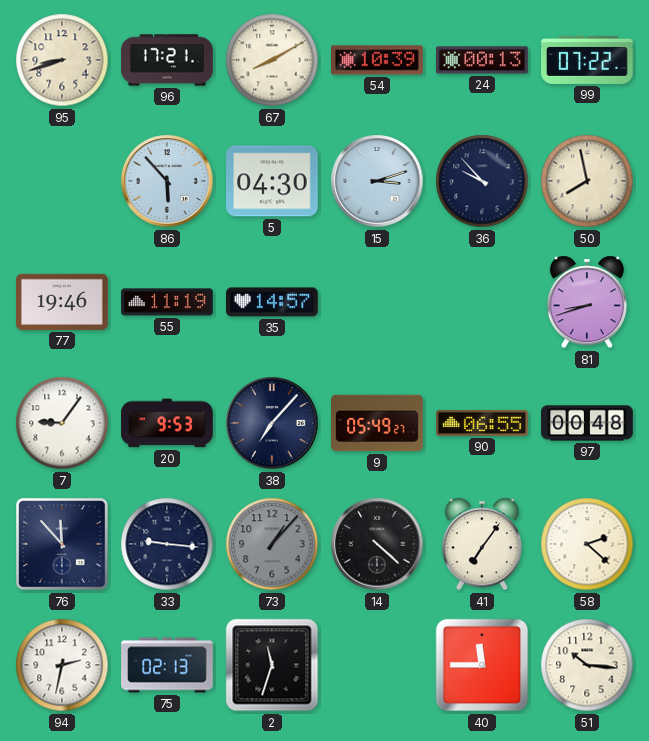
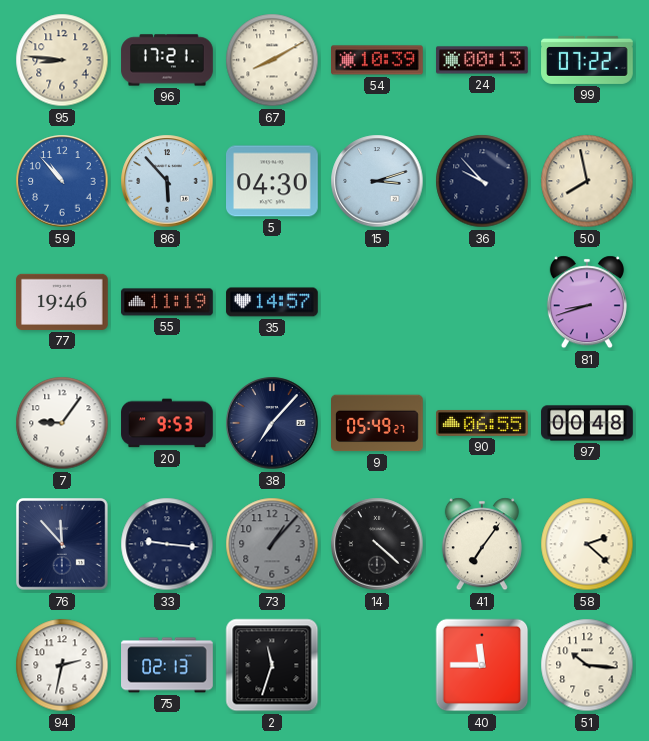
95: 8:42 -> 8:46 (62, 60)
59: none -> 10:53 (62, 181)
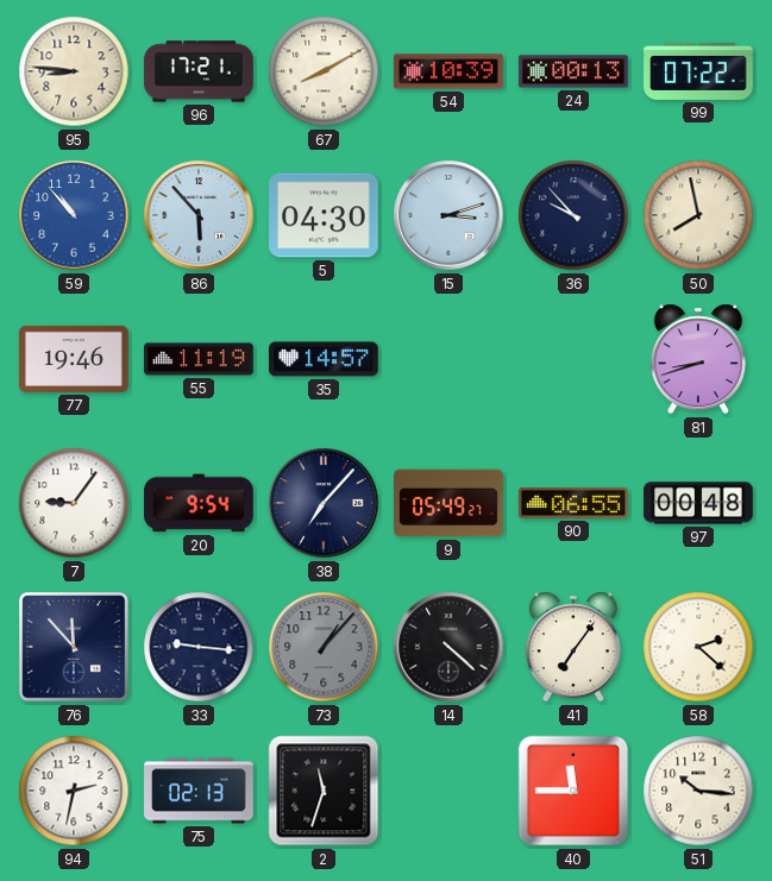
20: 9:53 -> 9:54 (199, 503)
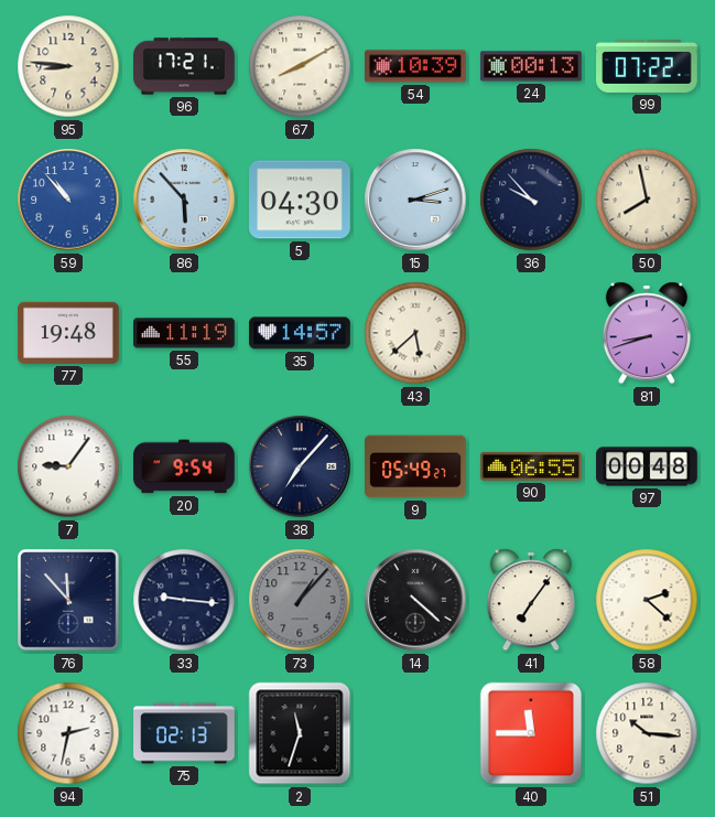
77: 19:46 -> 19:48 (68, 333)
43: none -> 5:38 (415, 333)
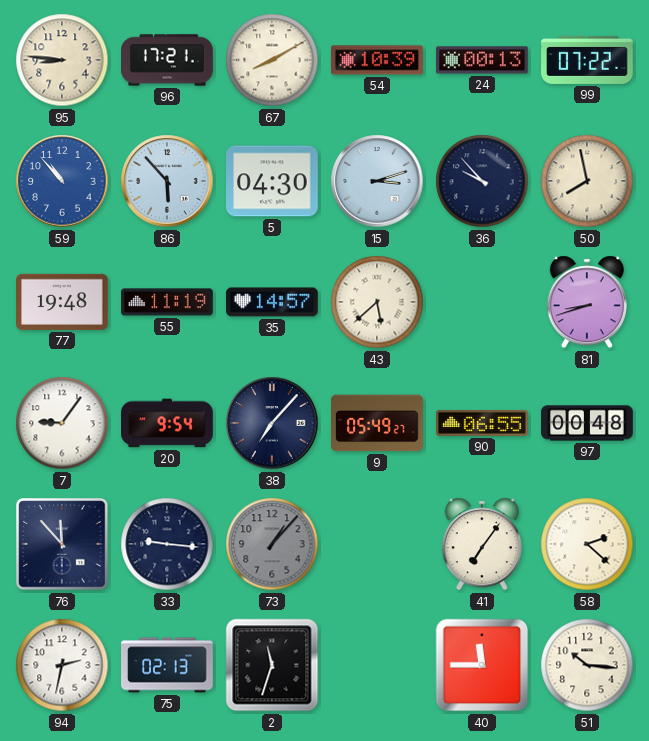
14: 4:22 -> none (415, 600)
